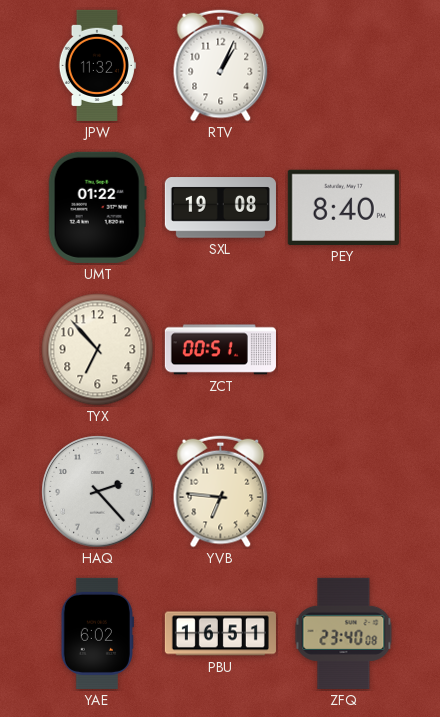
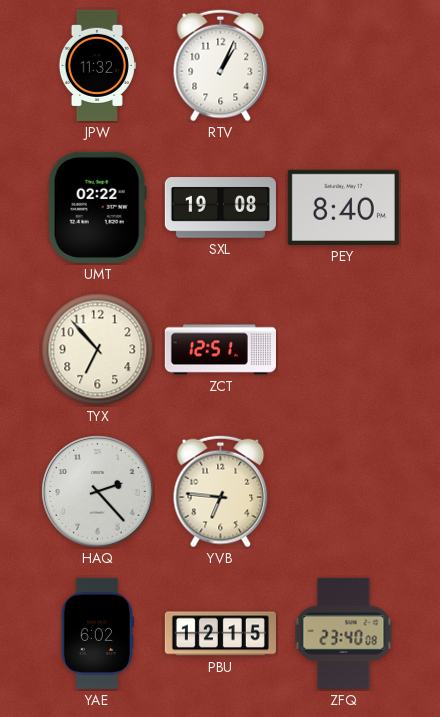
UMT: 01:22 -> 02:22 (97, 207)
ZCT: 00:51 -> 12:51 (220, 350)
PBU: 16:51 -> 12:15 (220, 634)
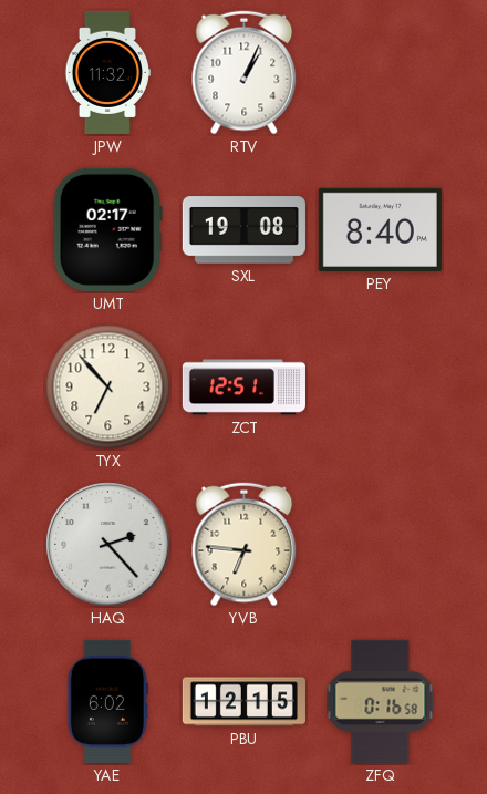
UMT: 02:22 -> 02:17 (107, 229)
ZFQ: 23:40 -> 0:16 (381, 701)
